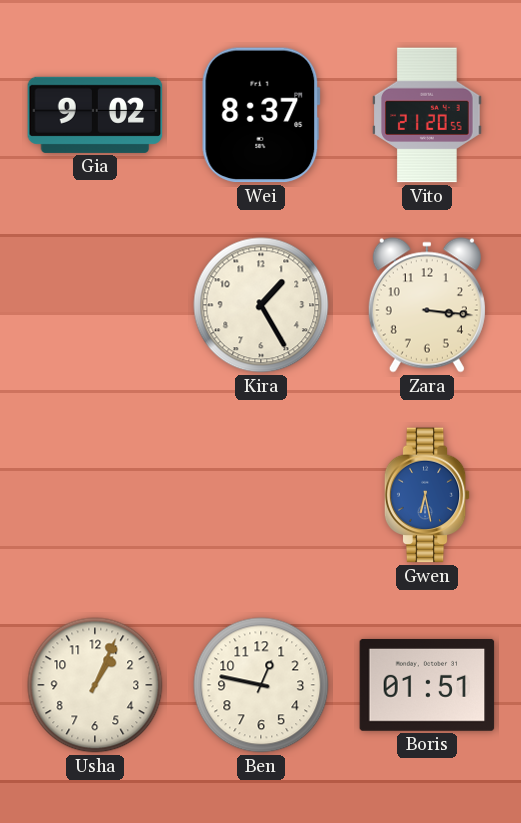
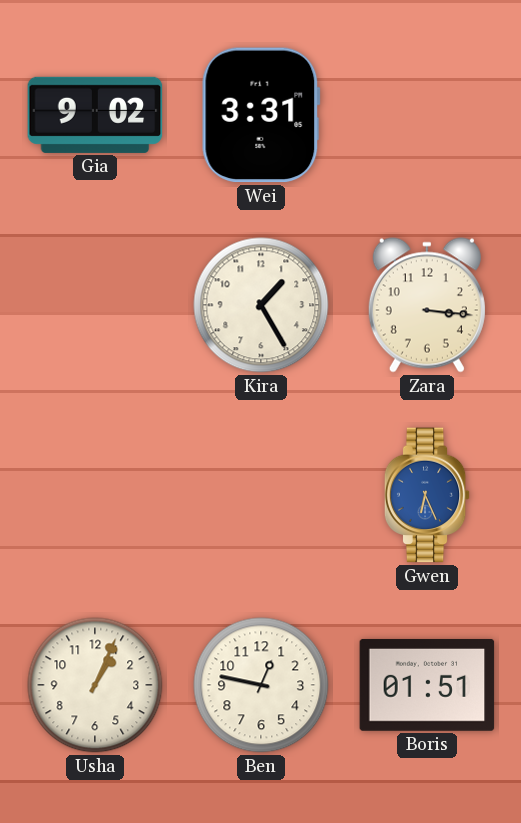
Wei: 8:37 -> 3:31 (261, 115)
Vito: 21:20 -> none (427, 115)
Gwen: 6:28 -> 6:26 (427, 495)
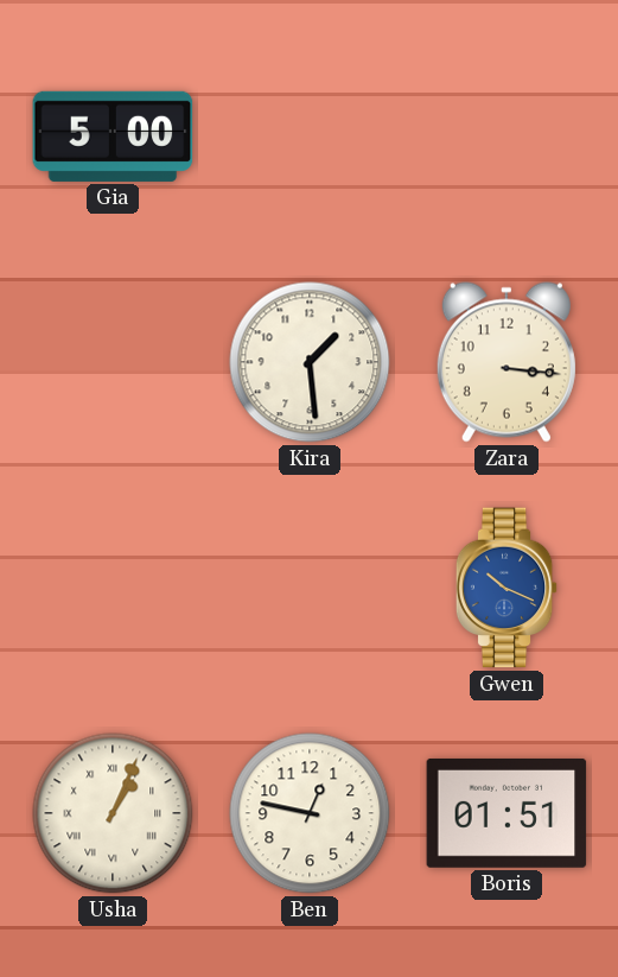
Gia: 9:02 -> 5:00 (113, 137)
Wei: 3:31 -> none (261, 115)
Kira: 1:25 -> 1:29 (310, 362)
Gwen: 6:26 -> 10:19 (506, 588)
Usha numerals: Arabic -> Roman (113, 813)
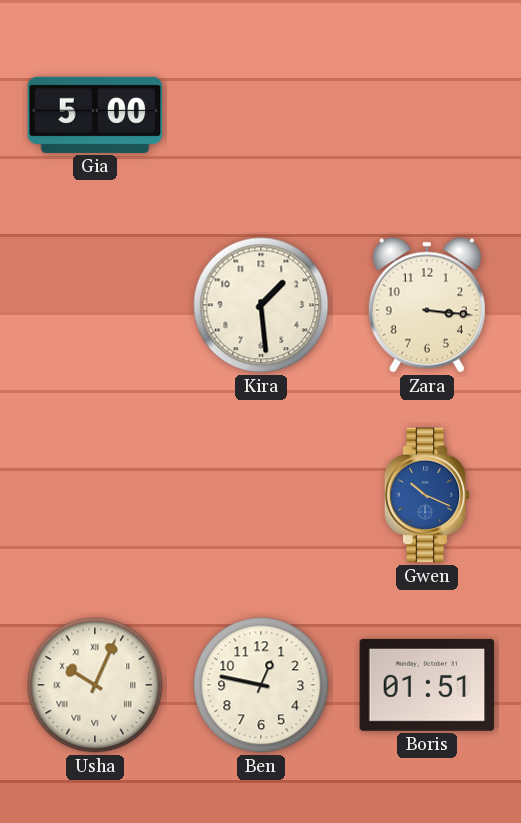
Usha: 1:04 -> 10:04 (95, 685)
